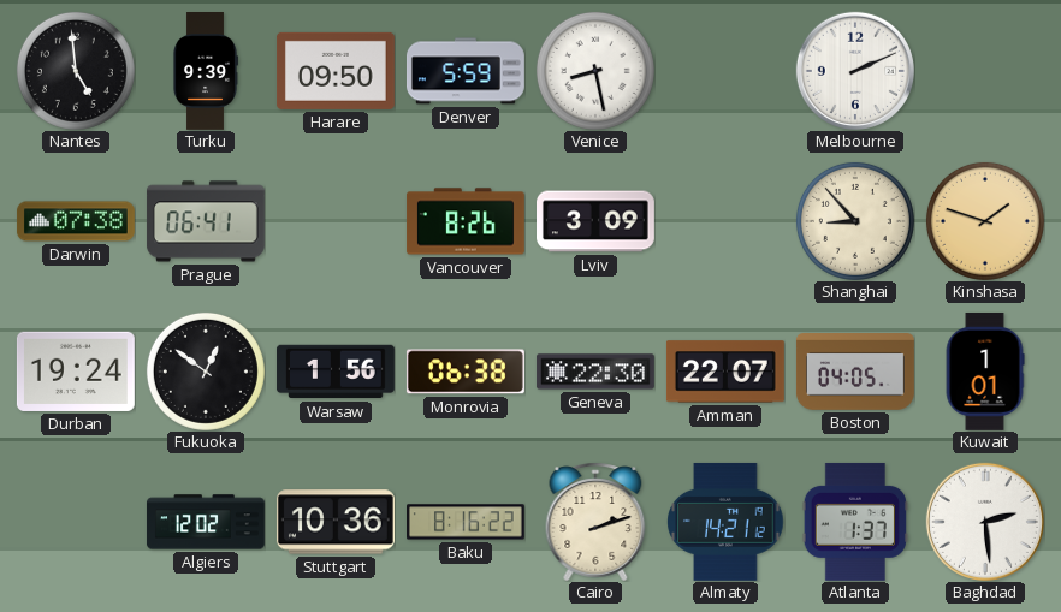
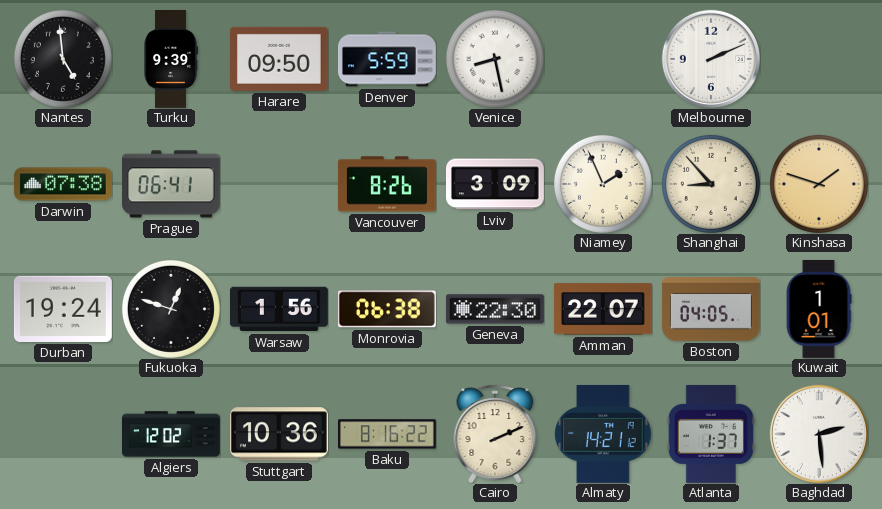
Niamey: none -> 1:56 (603, 184)
Fukuoka: 12:51 -> 12:48 (171, 309)
Cairo: 2:12 -> 2:11 (495, 434)
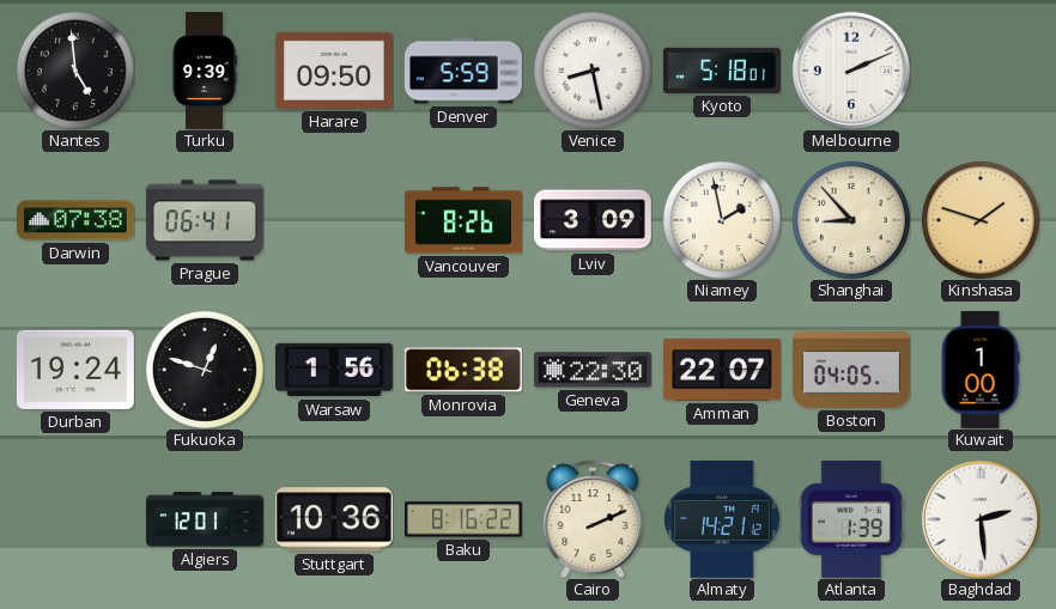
Kyoto: none -> 5:18 (722, 71)
Niamey: 1:56 -> 1:58 (722, 220)
Kuwait: 1:01 -> 1:00 (981, 370)
Algiers: 12:02 -> 12:01 (205, 519)
Atlanta: 1:37 -> 1:39 (851, 519)
